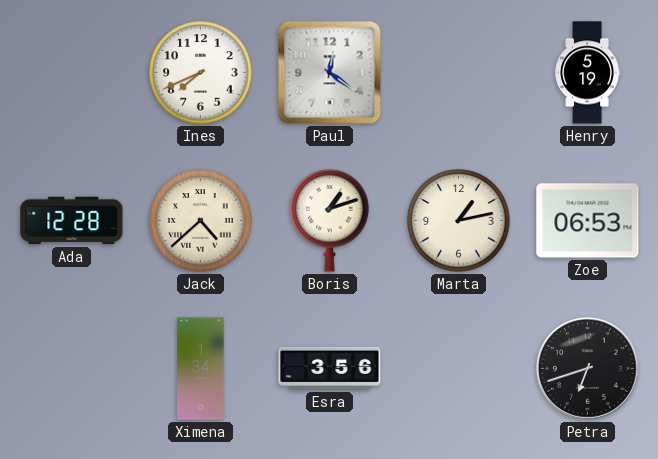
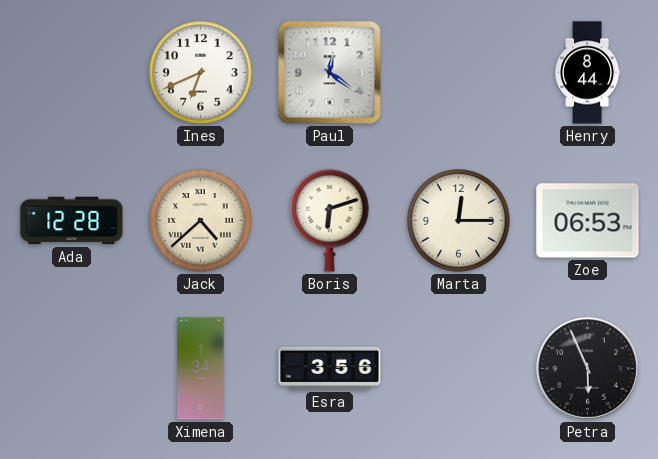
Ines: 7:41 -> 6:41 (201, 73)
Henry: 5:19 -> 8:44 (588, 73)
Boris: 1:12 -> 6:12 (330, 220)
Marta: 1:13 -> 12:15 (459, 221)
Petra: 6:42 -> 5:56 (587, 368)
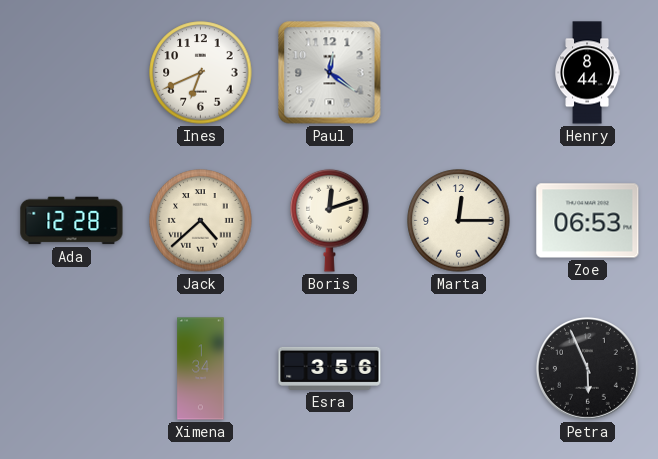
Boris: 6:12 -> 12:12 (330, 220)
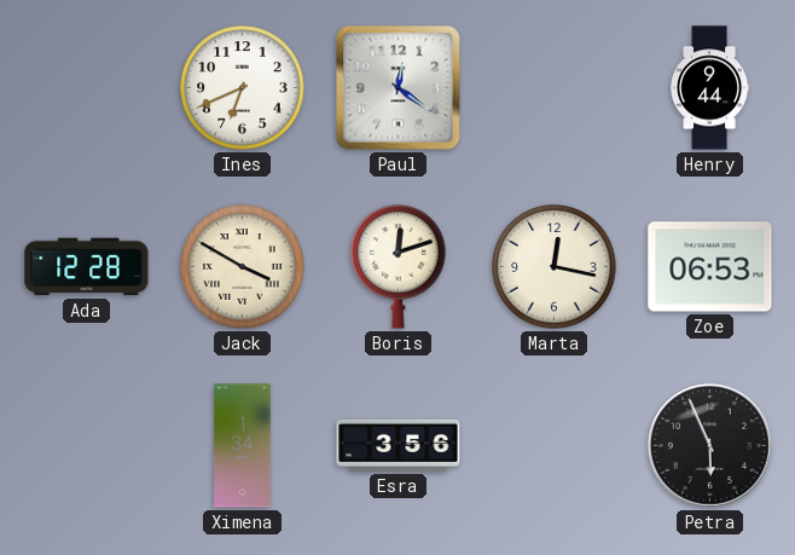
Henry: 8:44 -> 9:44 (710, 88)
Jack: 4:38 -> 3:50 (243, 267)
Marta: 12:15 -> 12:17 (555, 267)
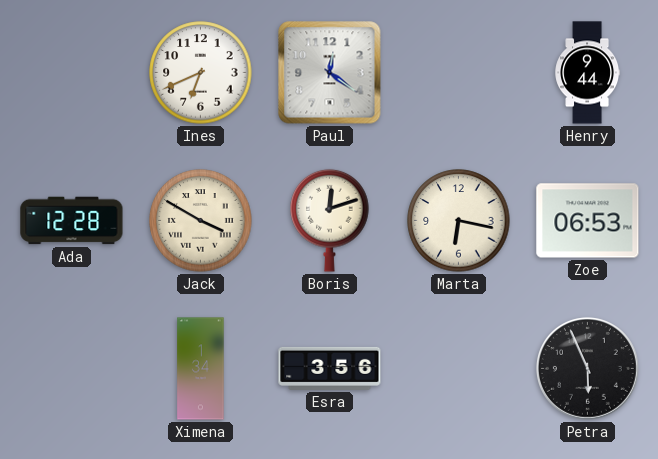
Marta: 12:17 -> 6:17 (459, 221)
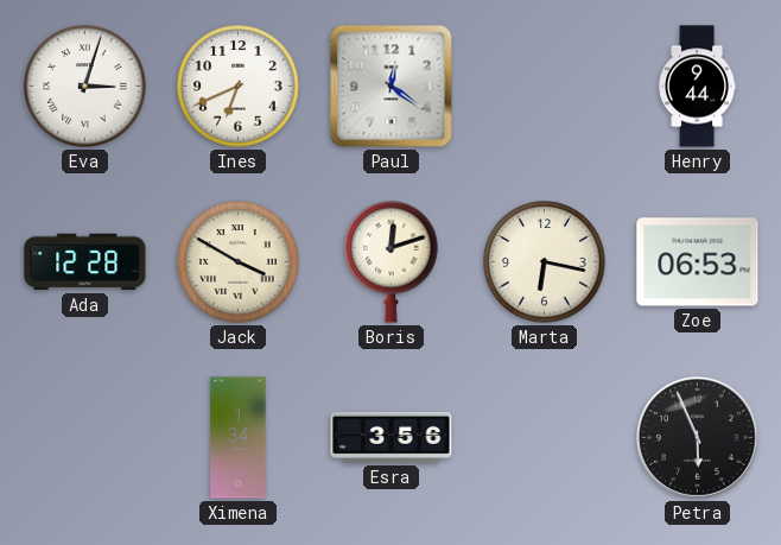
Eva: none -> 3:03 (85, 87)
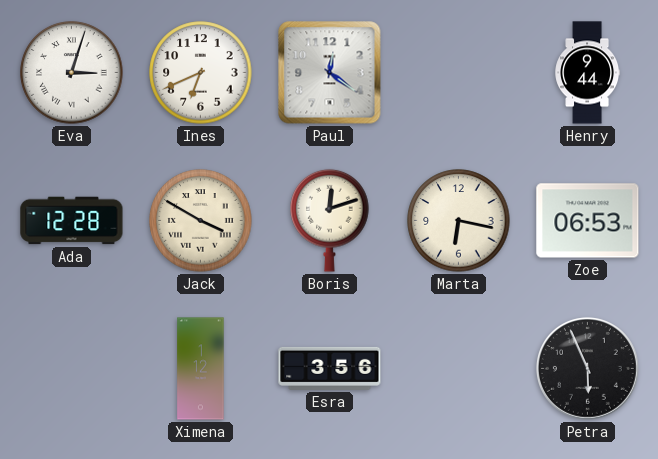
Ximena: 1:34 -> 1:12 (201, 369)
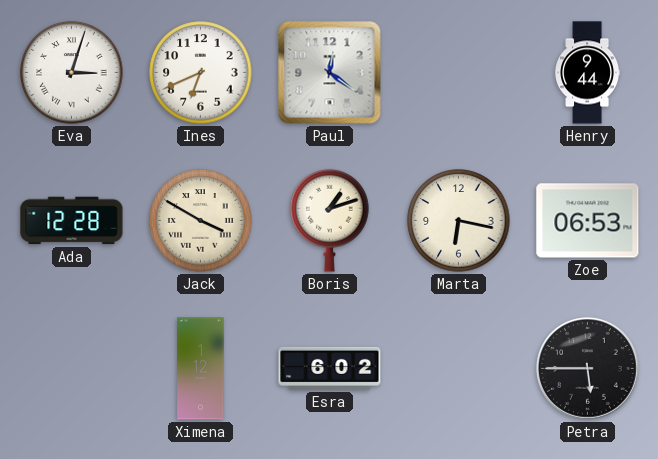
Boris: 12:12 -> 1:12 (330, 220)
Esra: 3:56 -> 6:02 (330, 368)
Petra: 5:56 -> 5:45 (587, 368)
